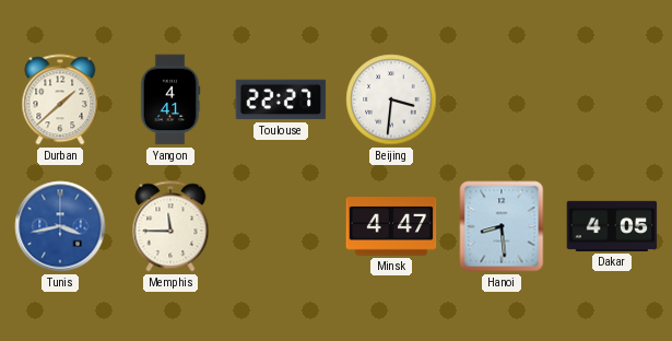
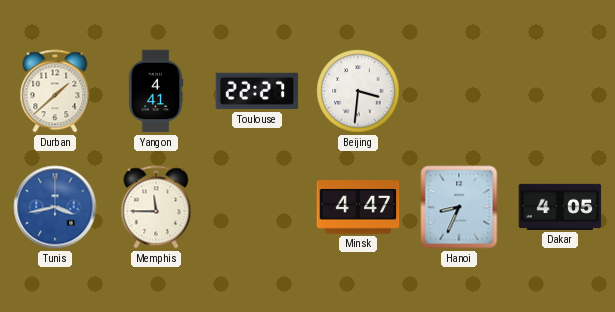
Hanoi: 8:29 -> 8:34 (459, 207)
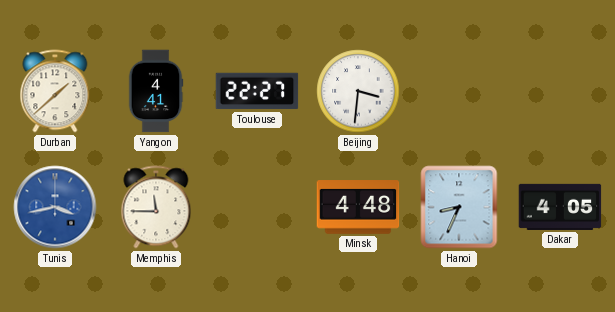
Minsk: 4:47 -> 4:48 (358, 207)
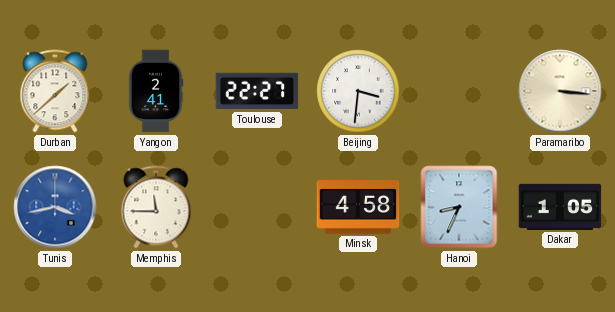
Yangon: 4:41 -> 2:41 (156, 91)
Paramaribo: none -> 3:16 (560, 91)
Minsk: 4:48 -> 4:58 (358, 207)
Dakar: 4:05 -> 1:05 (560, 207)
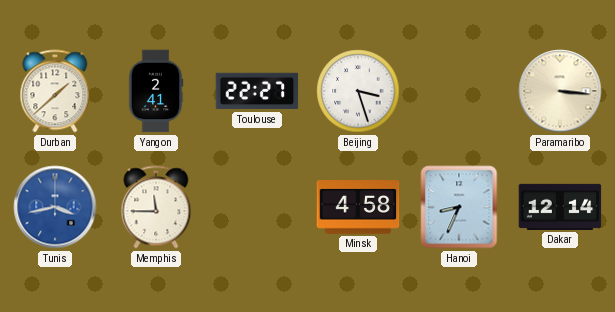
Beijing: 3:31 -> 3:27 (358, 91)
Dakar: 1:05 -> 12:14 (560, 207)
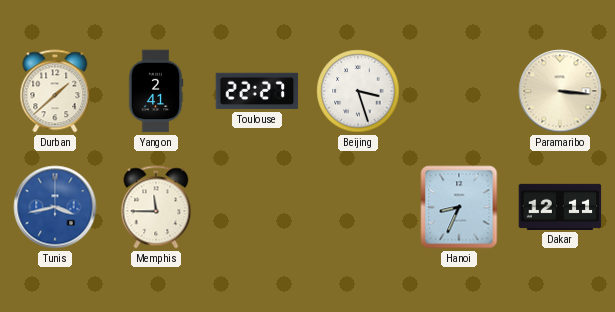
Minsk: 4:58 -> none (358, 207)
Dakar: 12:14 -> 12:11 (560, 207)
